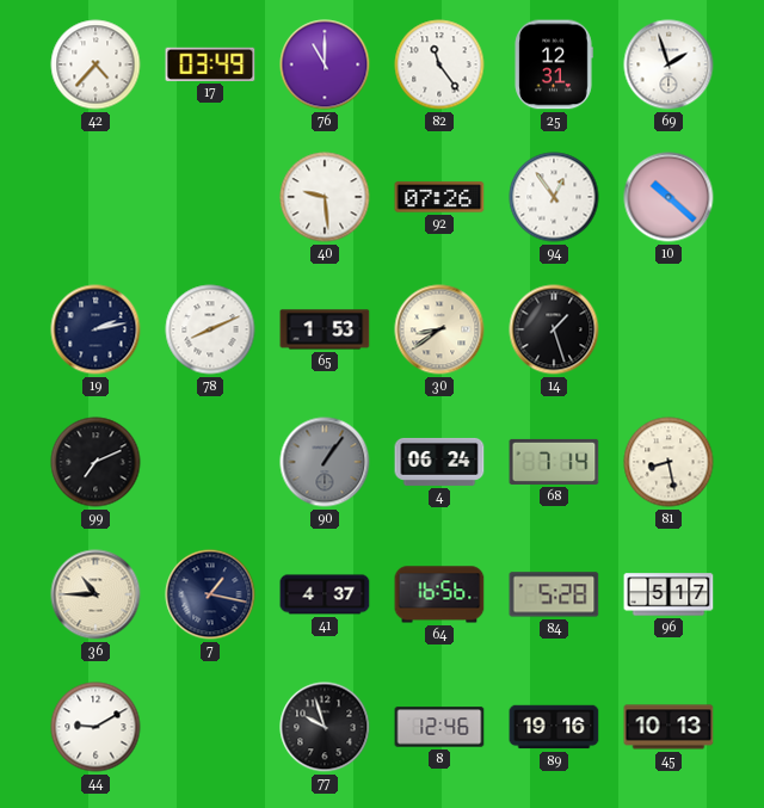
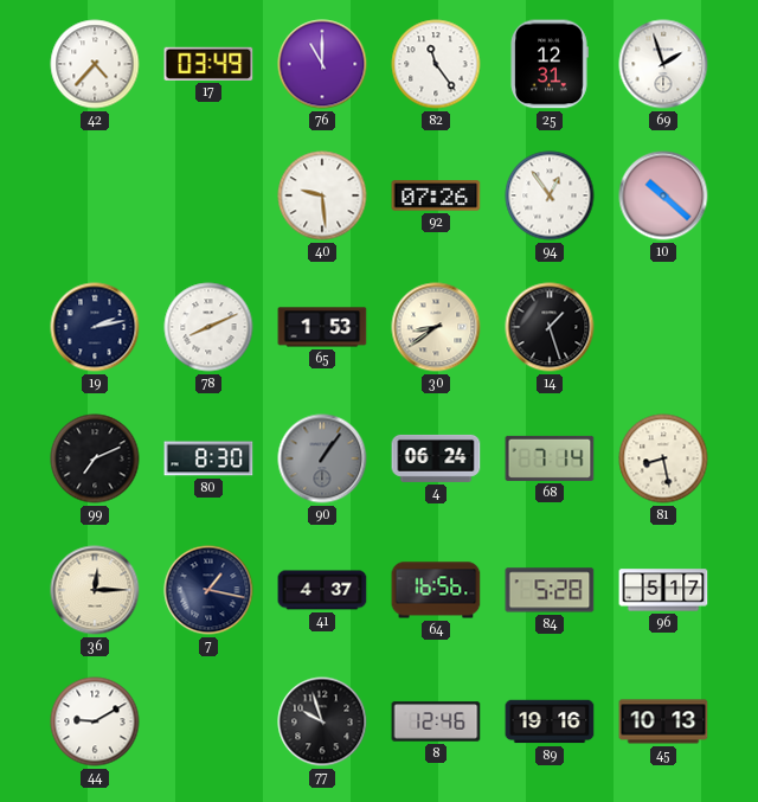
80: none -> 8:30 (208, 458)
36: 10:45 -> 12:15 (95, 590)
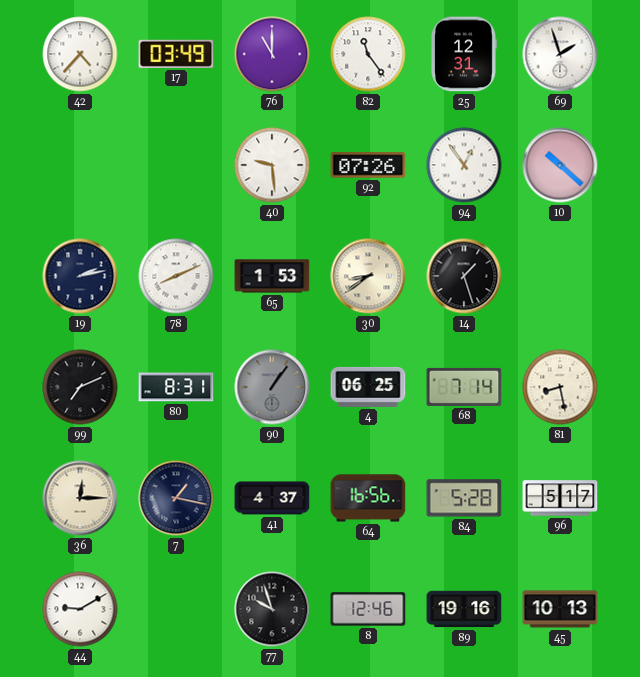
80: 8:30 -> 8:31 (176, 387)
4: 06:24 -> 06:25 (368, 387)
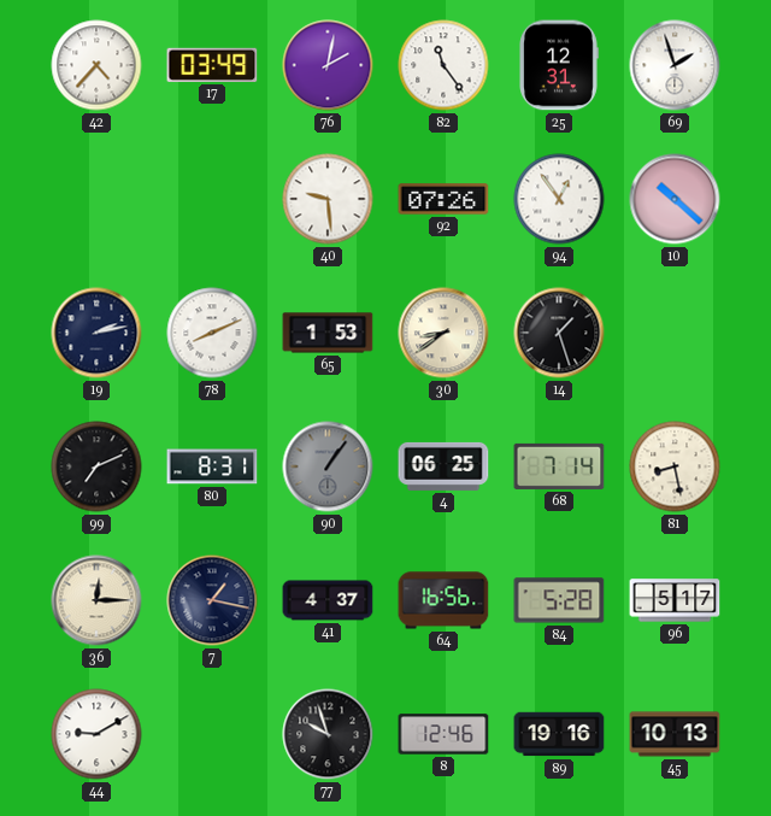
76: 11:00 -> 2:02 (328, 65)
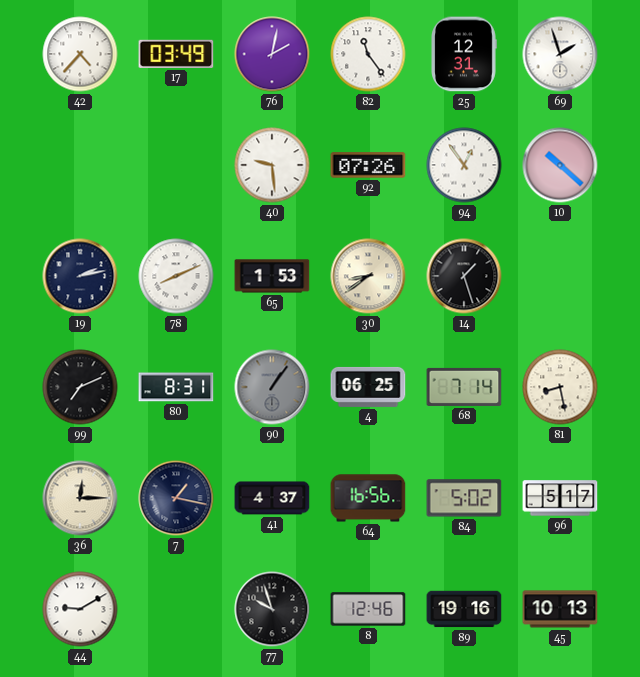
84: 5:28 -> 5:02 (464, 498)
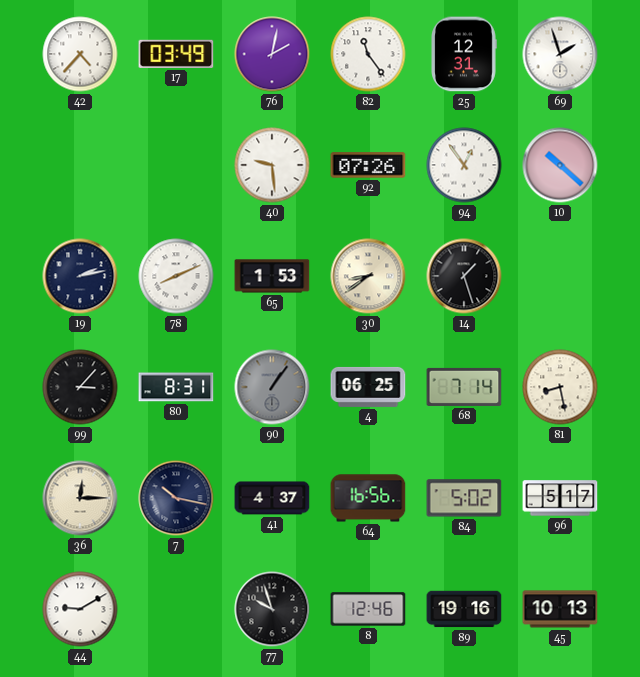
99: 7:11 -> 3:07 (80, 387)
7: 1:17 -> 10:17 (176, 498)
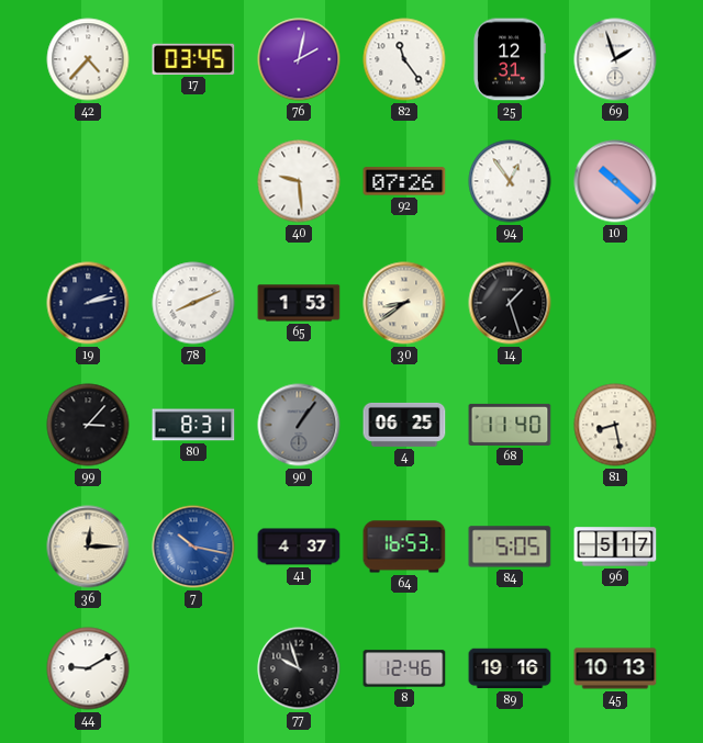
17: 03:49 -> 03:45 (193, 59)
68: 7:14 -> 11:40 (510, 425)
7 dial: navy -> blue (193, 547)
64: 16:56 -> 16:53 (404, 547)
84: 5:02 -> 5:05 (510, 547)
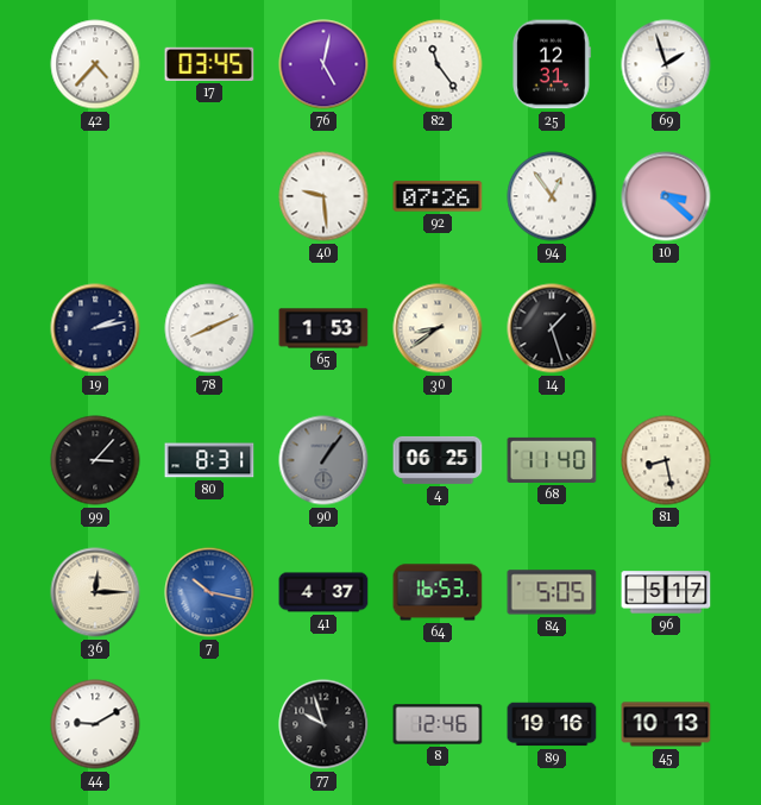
76: 2:02 -> 5:02 (323, 64)
10: 10:22 -> 3:22 (666, 196)
